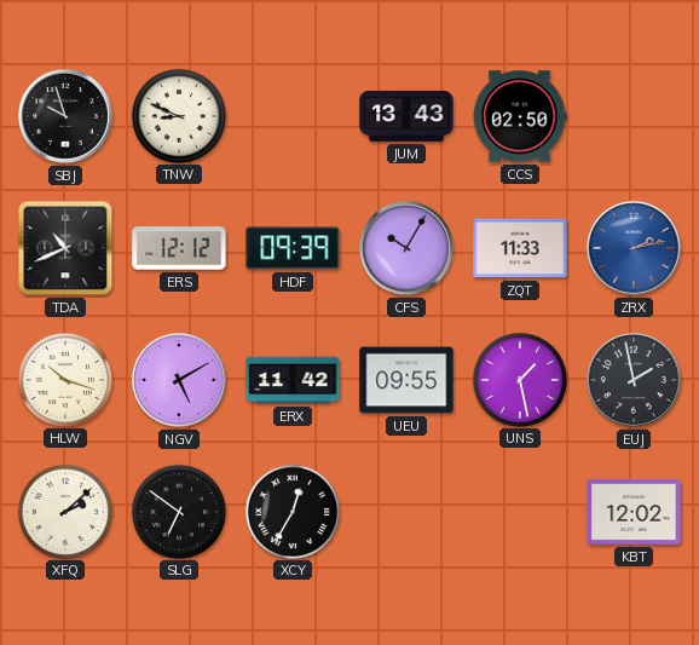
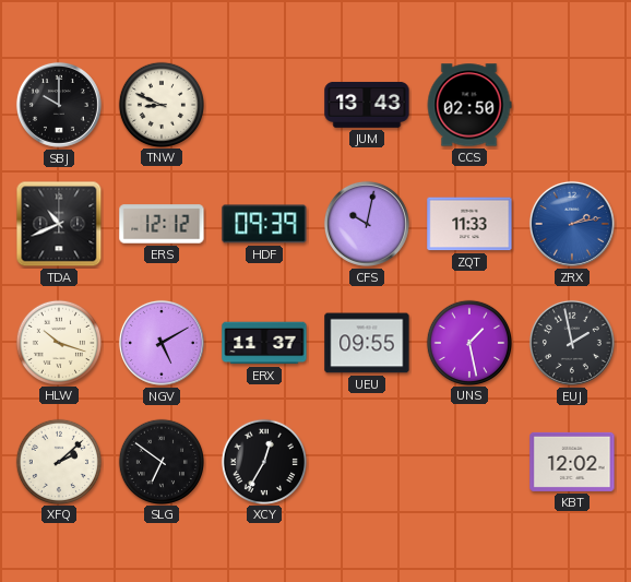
SBJ: 9:57 -> 10:00 (59, 105)
CFS: 10:05 -> 10:02 (367, 224)
ERX: 11:42 -> 11:37 (264, 343)
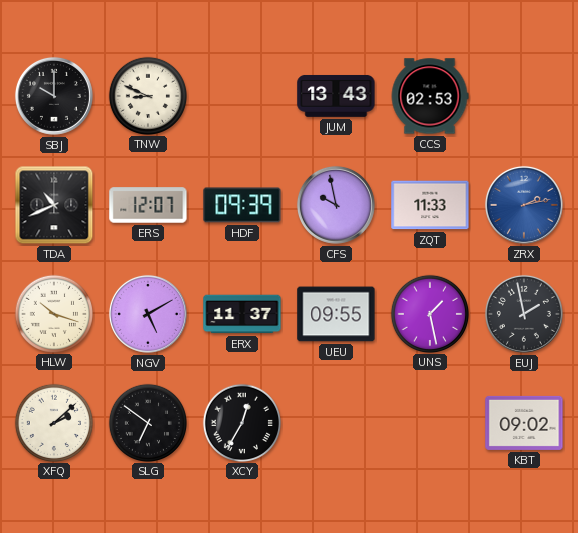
CCS: 02:50 -> 02:53 (430, 96)
ERS: 12:12 -> 12:07 (148, 205)
CFS: 10:02 -> 9:58 (336, 205)
KBT: 12:02 -> 09:02 (524, 423)
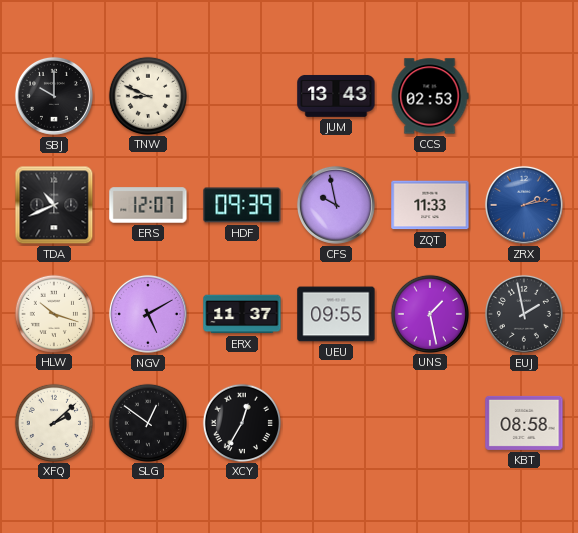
SLG: 6:51 -> 12:51 (147, 422)
KBT: 09:02 -> 08:58 (524, 423)
